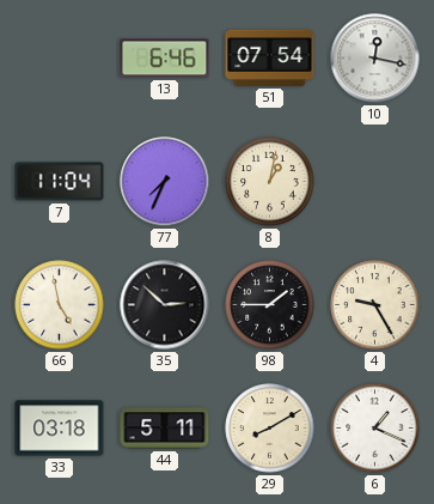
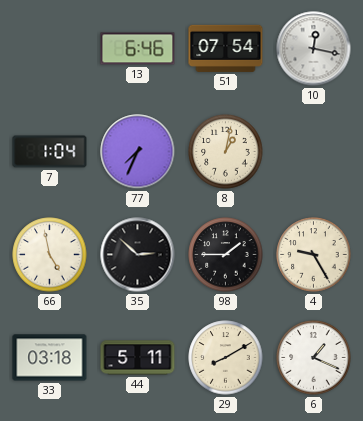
7: 11:04 -> 1:04 (50, 152)
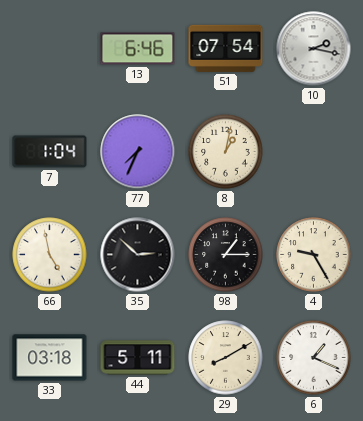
10: 12:17 -> 2:17 (314, 49)
98: 1:45 -> 1:15 (226, 255)
